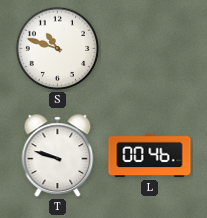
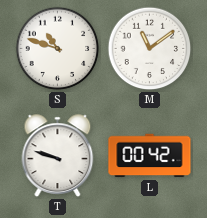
M: none -> 11:09 (150, 49)
L: 00:46 -> 00:42 (150, 156)
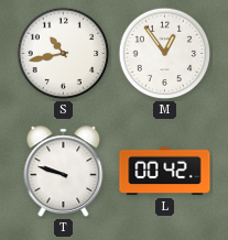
S: 10:48 -> 10:43 (64, 54)
M: 11:09 -> 12:54 (165, 54)
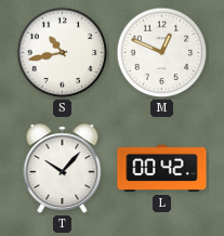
M: 12:54 -> 12:49 (162, 53)
T: 9:48 -> 10:07 (63, 169)
